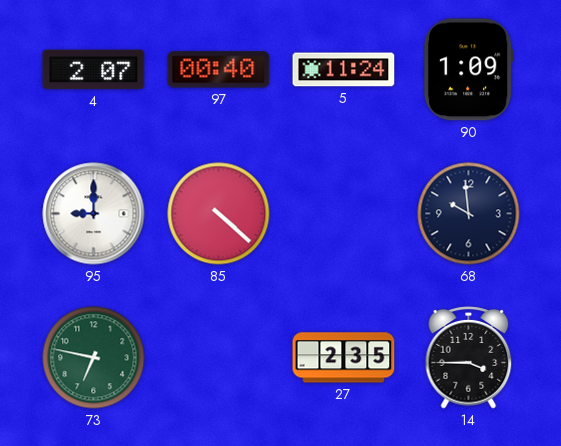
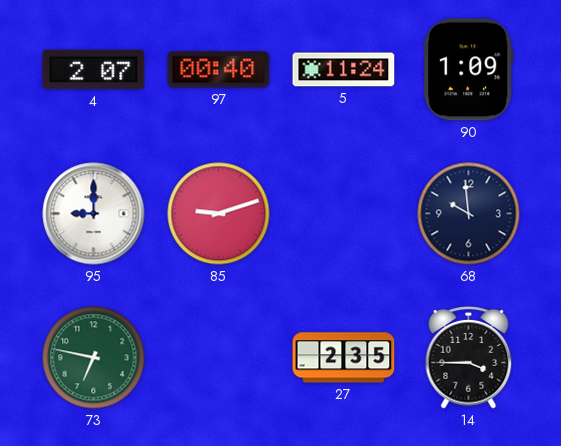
85: 4:22 -> 9:12 (219, 214)
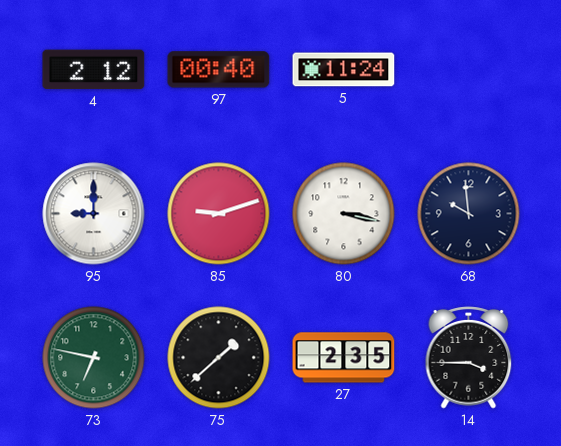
4: 2:07 -> 2:12 (94, 70)
90: 1:09 -> none (469, 70)
80: none -> 3:17 (344, 214)
75: none -> 1:38 (219, 358)
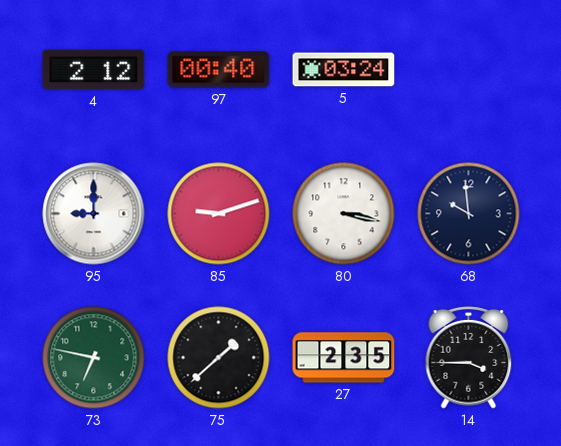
5: 11:24 -> 03:24 (344, 70)
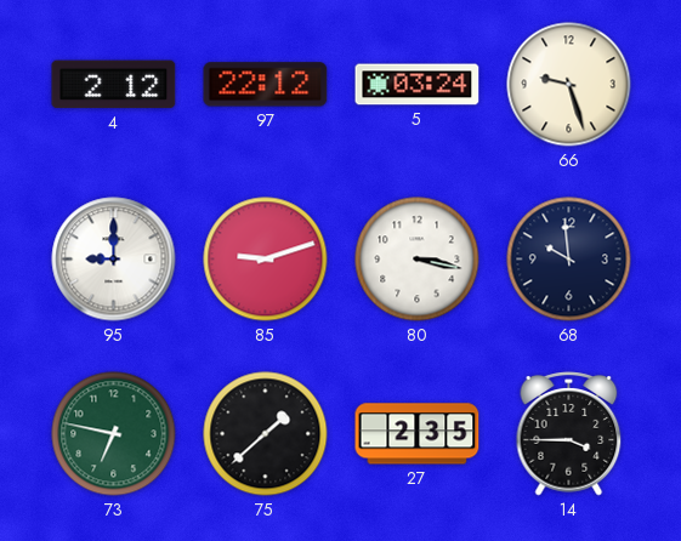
97: 00:40 -> 22:12 (266, 85)
66: none -> 9:27 (569, 85)
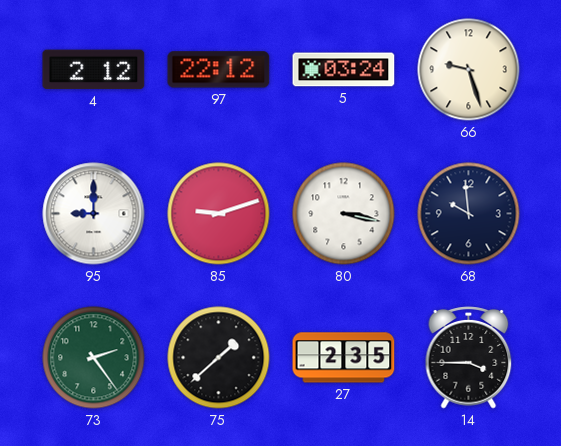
73: 6:47 -> 2:24 (94, 358)
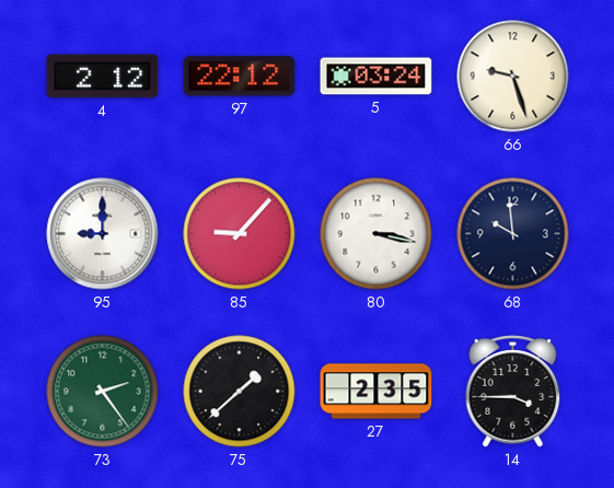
85: 9:12 -> 9:07 (240, 234)
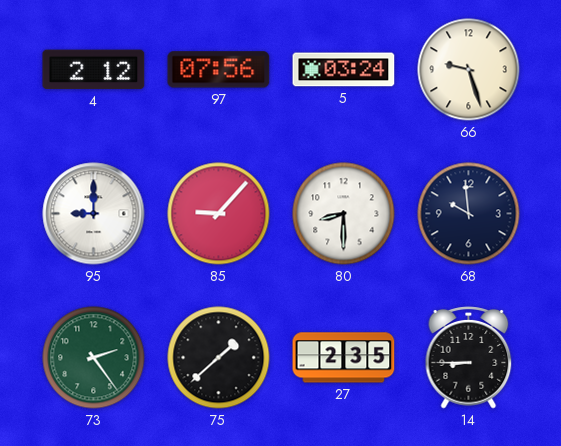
97: 22:12 -> 07:56 (219, 70)
80: 3:17 -> 8:30 (344, 214)
14: 3:45 -> 8:45 (469, 358)
